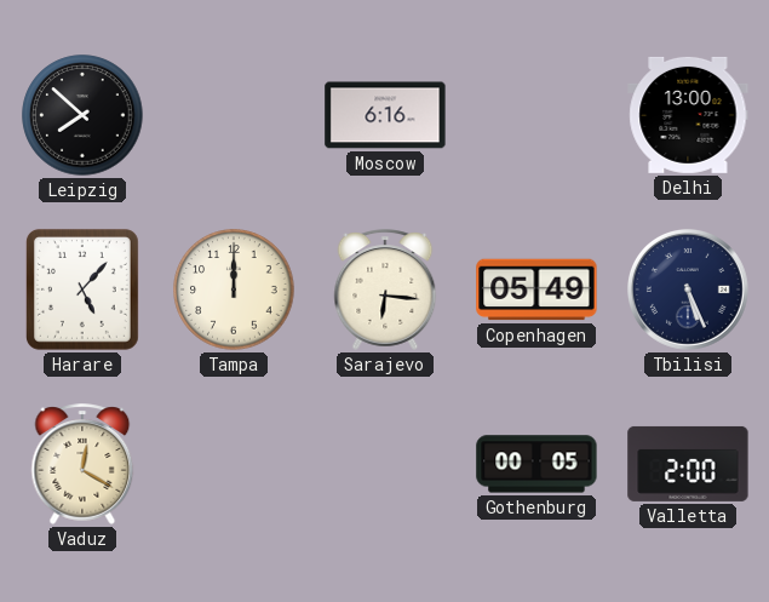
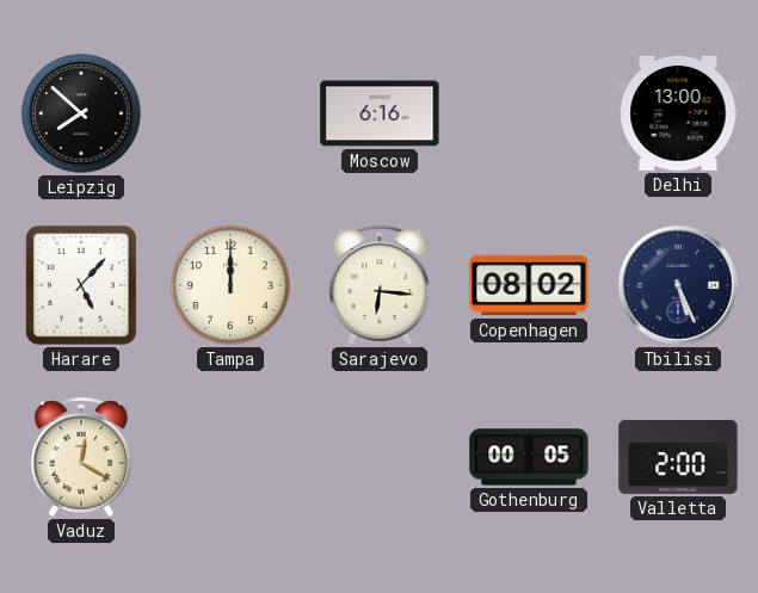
Copenhagen: 05:49 -> 08:02 (529, 285)
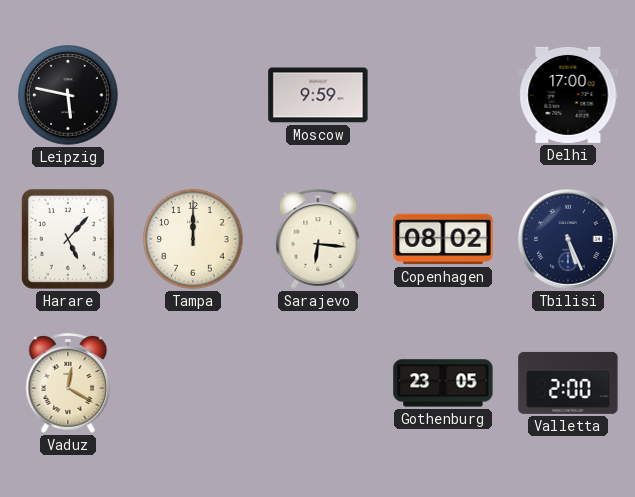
Leipzig: 7:52 -> 5:47 (68, 95)
Moscow: 6:16 -> 9:59 (318, 95)
Delhi: 13:00 -> 17:00 (568, 95)
Gothenburg: 00:05 -> 23:05 (443, 383)
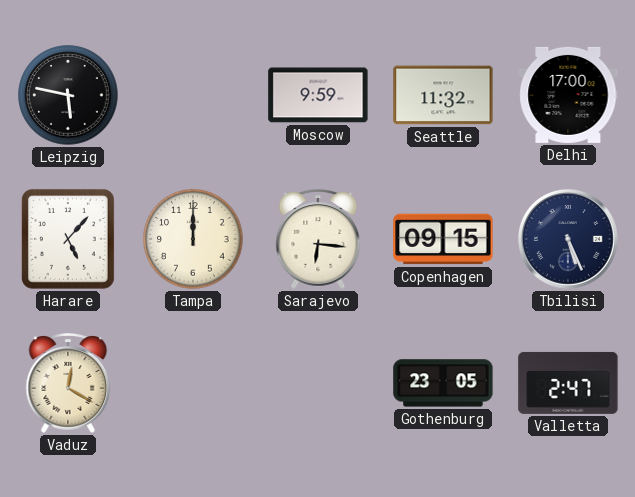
Seattle: none -> 11:32 (443, 95)
Copenhagen: 08:02 -> 09:15 (443, 239)
Valletta: 2:00 -> 2:47 (568, 383)
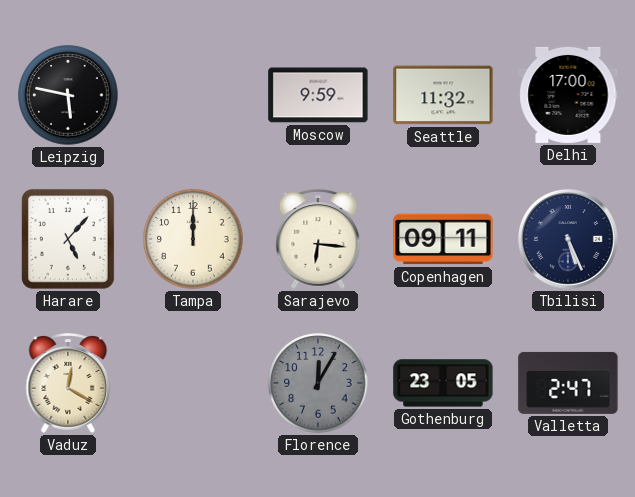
Copenhagen: 09:15 -> 09:11 (443, 239)
Florence: none -> 12:05 (318, 383)
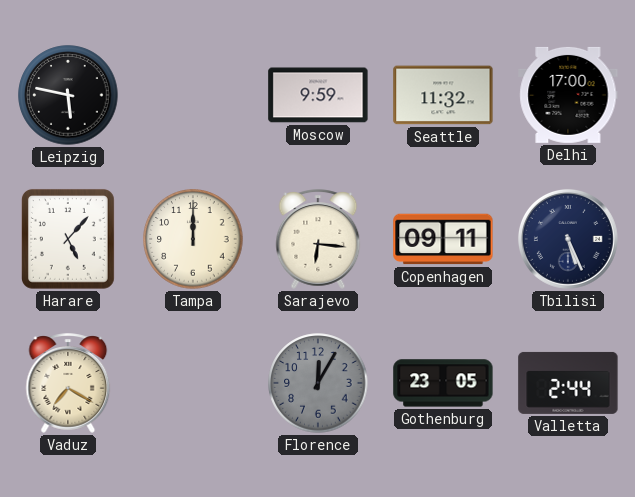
Vaduz: 12:20 -> 7:20 (68, 383)
Valletta: 2:47 -> 2:44 (568, 383)
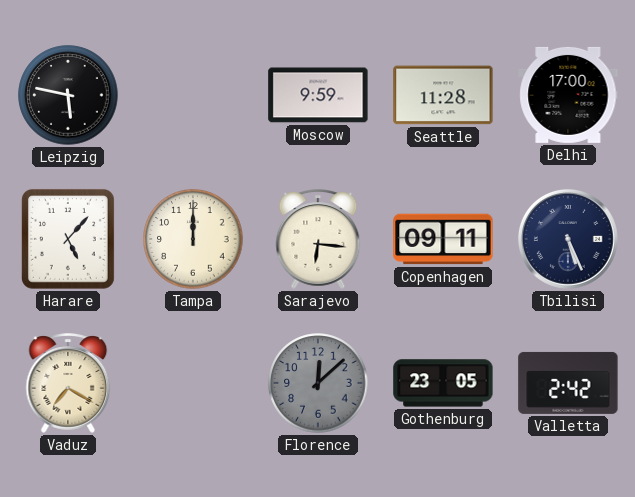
Seattle: 11:32 -> 11:28 (443, 95)
Florence: 12:05 -> 12:08 (318, 383)
Valletta: 2:44 -> 2:42 (568, 383)
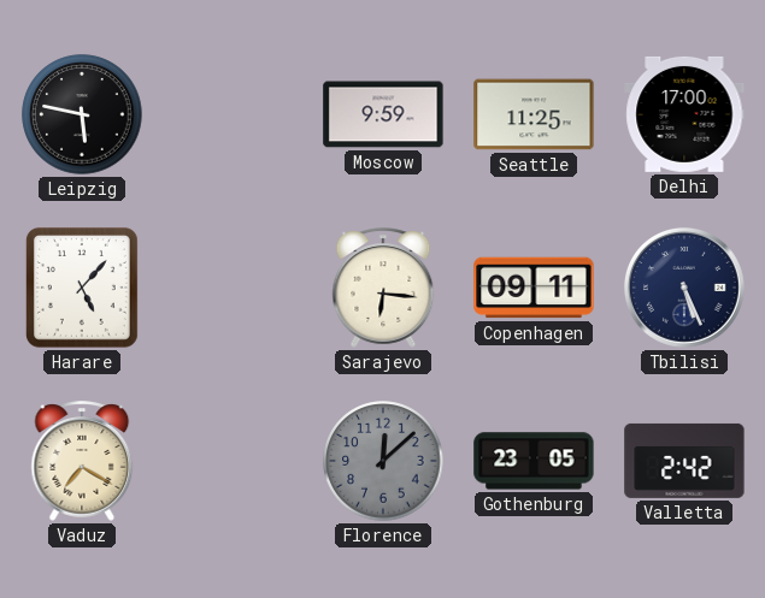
Seattle: 11:28 -> 11:25 (534, 114)
Tampa: 12:00 -> none (193, 239)
